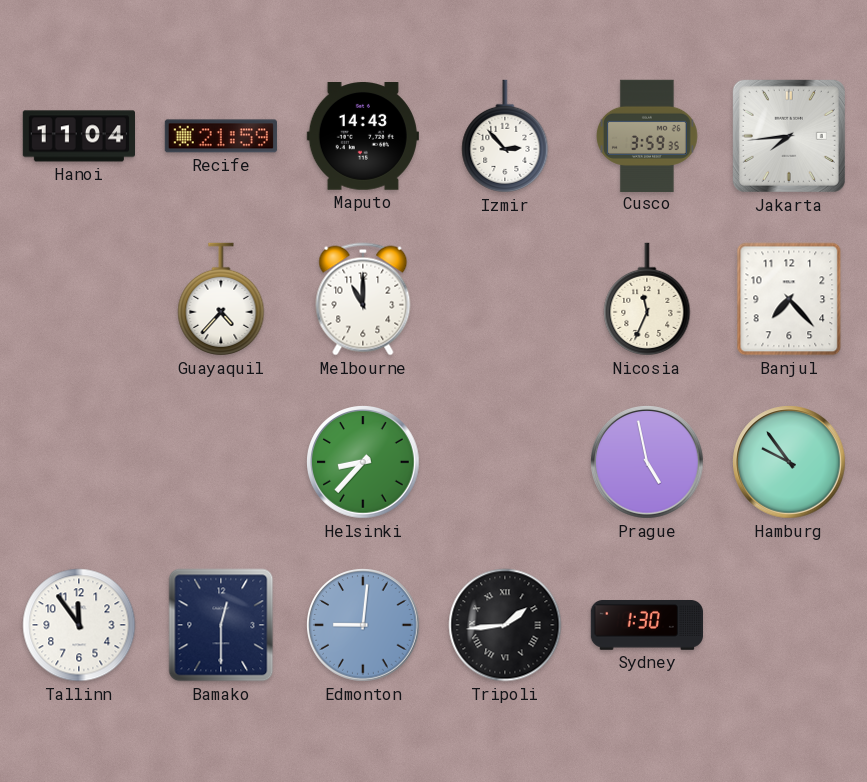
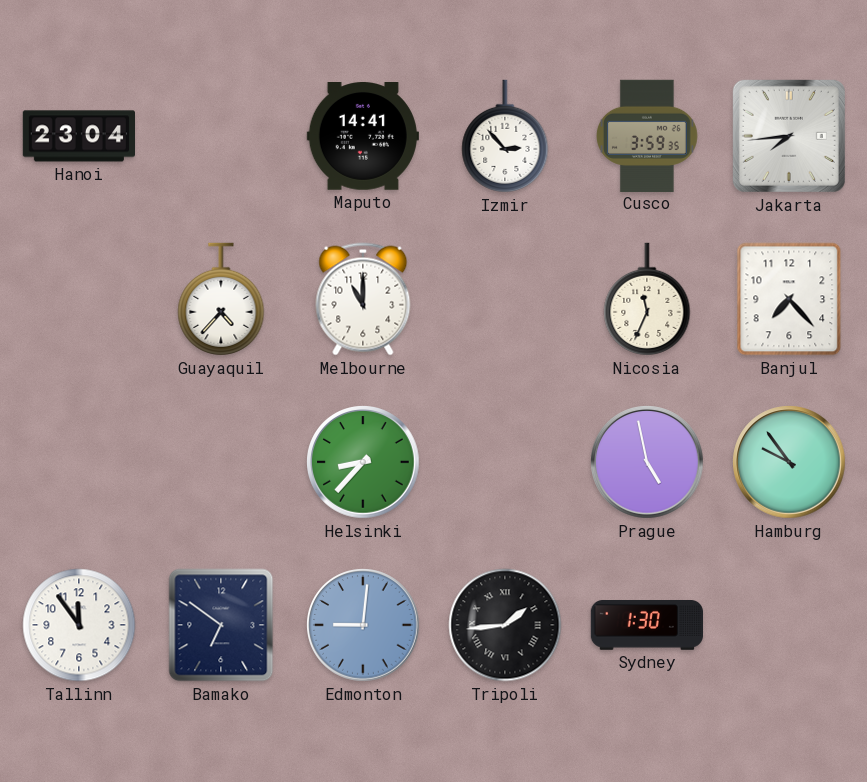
Hanoi: 11:04 -> 23:04 (78, 136)
Recife: 21:59 -> none (221, 136)
Maputo: 14:43 -> 14:41 (363, 137)
Bamako: 12:30 -> 6:51 (221, 625)
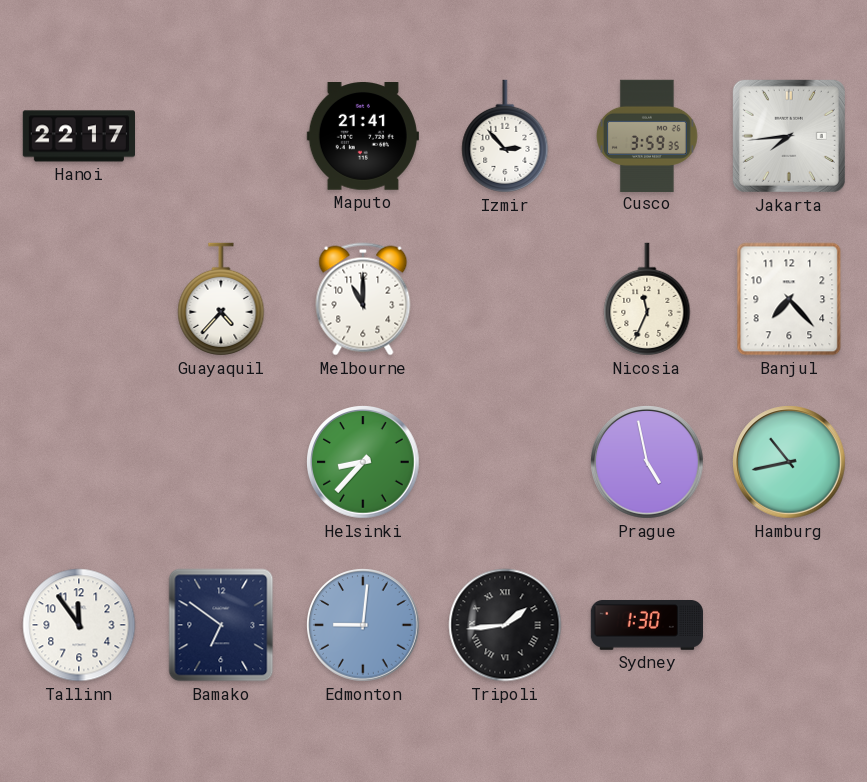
Hanoi: 23:04 -> 22:17 (78, 136)
Maputo: 14:41 -> 21:41 (363, 137)
Hamburg: 9:54 -> 10:43 (789, 462)
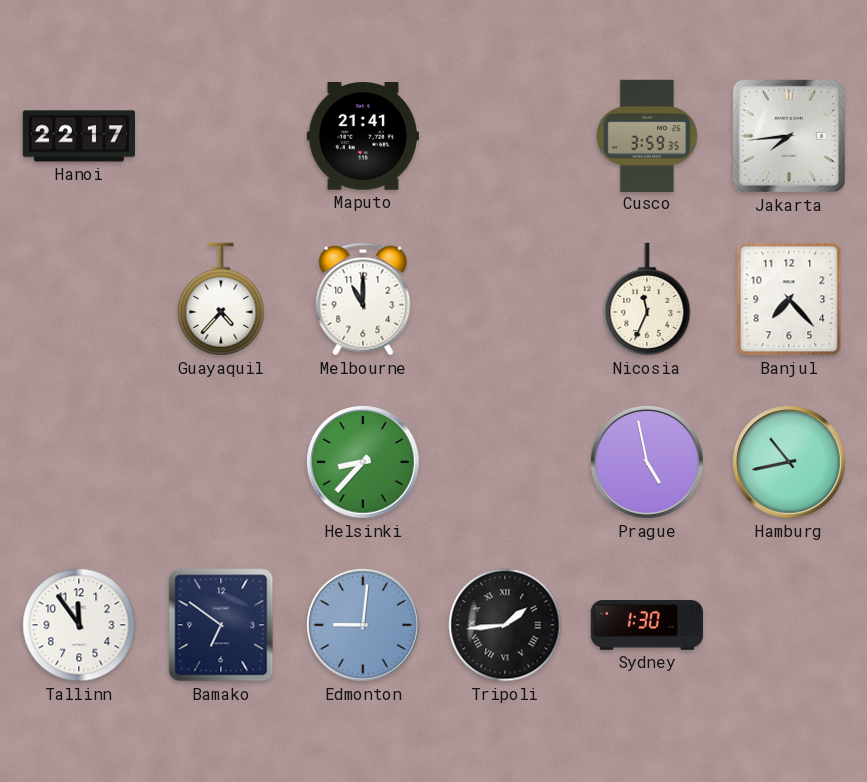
Izmir: 2:53 -> none (505, 136)
